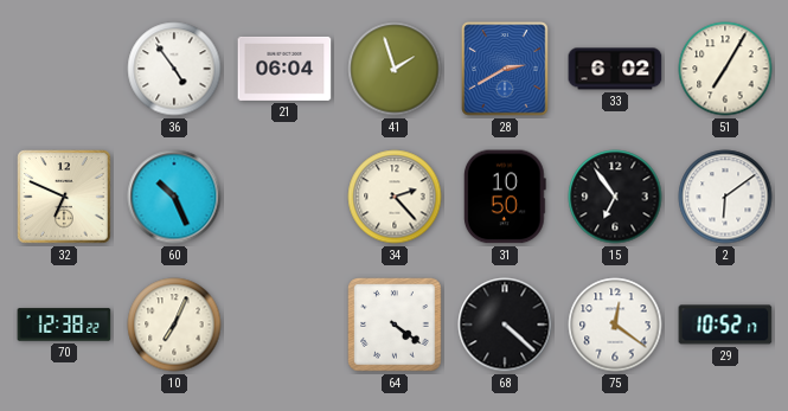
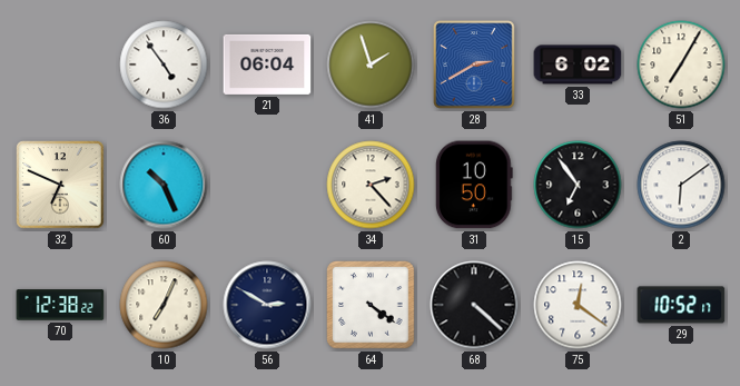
56: none -> 2:50 (267, 305)
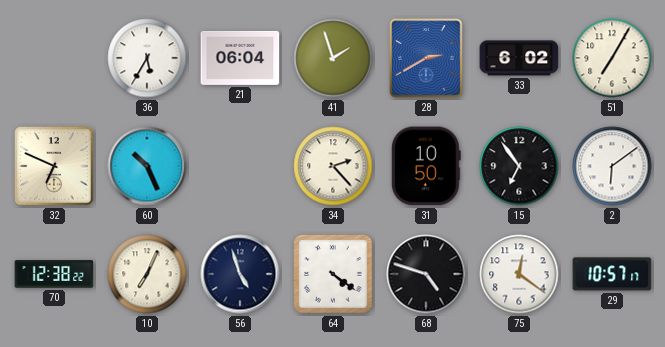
36: 4:54 -> 5:35 (147, 58)
56: 2:50 -> 4:57 (240, 274)
68: 4:22 -> 4:48 (426, 274)
29: 10:52 -> 10:57 (612, 274)
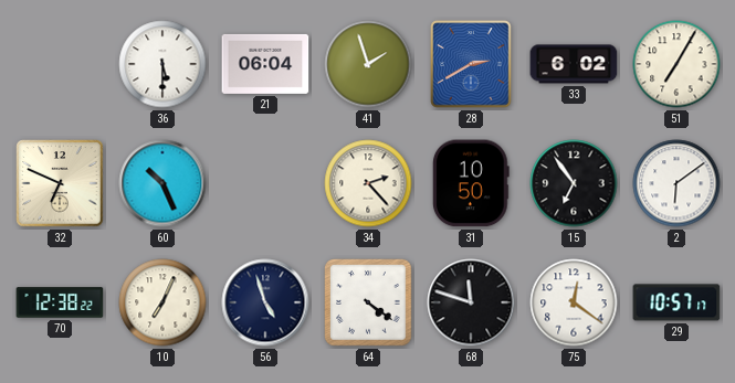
36: 5:35 -> 5:30 (162, 64)
68: 4:48 -> 11:48 (471, 302)
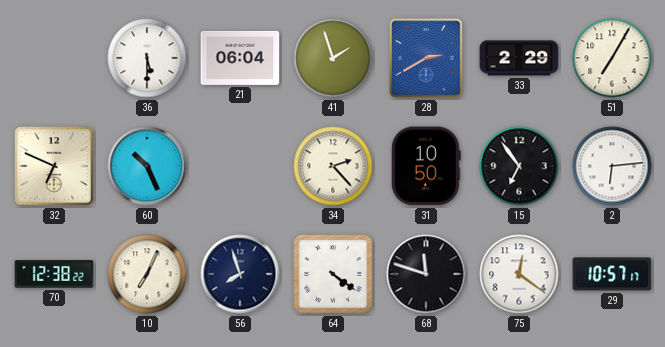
33: 6:02 -> 2:29 (519, 58)
2: 6:09 -> 6:14 (612, 166)
56: 4:57 -> 7:57 (240, 274)
